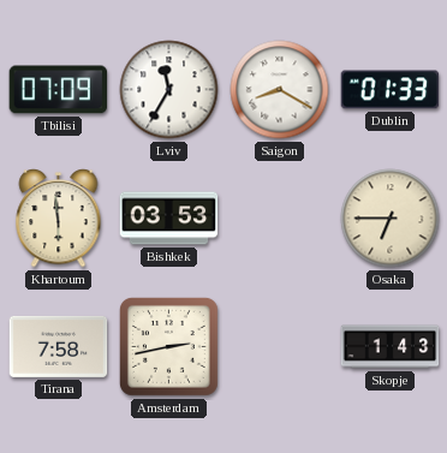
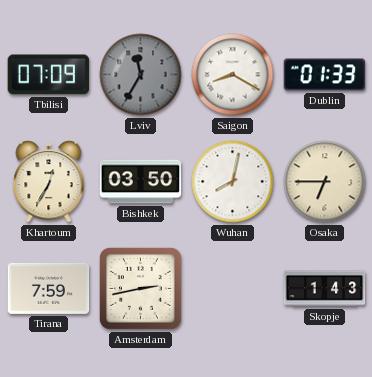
Lviv dial: white -> grey (141, 75)
Khartoum: 5:59 -> 12:35 (49, 182)
Bishkek: 03:53 -> 03:50 (141, 182)
Wuhan: none -> 8:02 (233, 182)
Tirana: 7:58 -> 7:59 (49, 288)
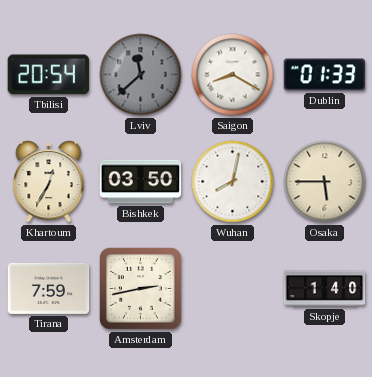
Tbilisi: 07:09 -> 20:54 (49, 75)
Lviv: 11:35 -> 11:38 (141, 75)
Osaka: 6:45 -> 5:45 (325, 182)
Skopje: 1:43 -> 1:40 (325, 289)
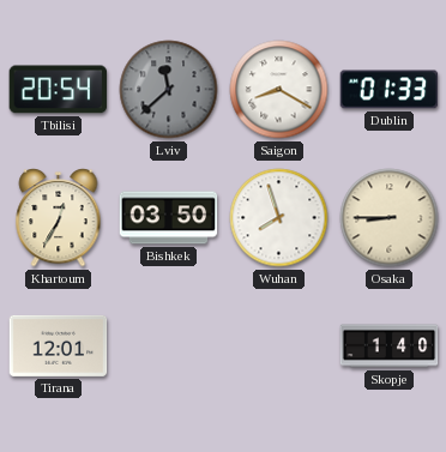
Wuhan: 8:02 -> 7:57 (279, 218)
Osaka: 5:45 -> 8:45 (390, 218)
Tirana: 7:59 -> 12:01 (59, 345)
Amsterdam: 2:43 -> none (141, 289)
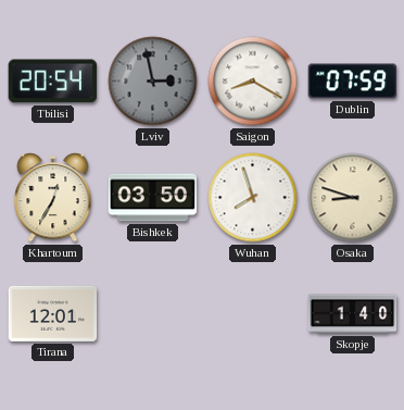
Lviv: 11:38 -> 2:58 (153, 82)
Dublin: 01:33 -> 07:59 (353, 82)
Osaka: 8:45 -> 8:48 (353, 198)
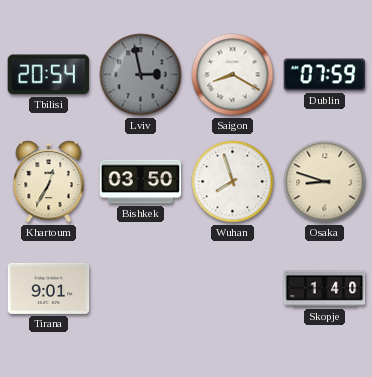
Tirana: 12:01 -> 9:01 (49, 288)
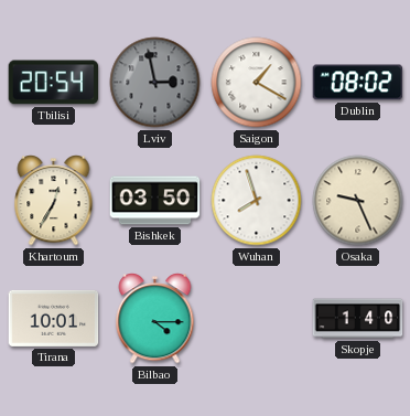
Saigon: 8:20 -> 1:20 (257, 83)
Dublin: 07:59 -> 08:02 (358, 83)
Osaka: 8:48 -> 9:26 (358, 201)
Tirana: 9:01 -> 10:01 (54, 318)
Bilbao: none -> 4:15 (155, 319)
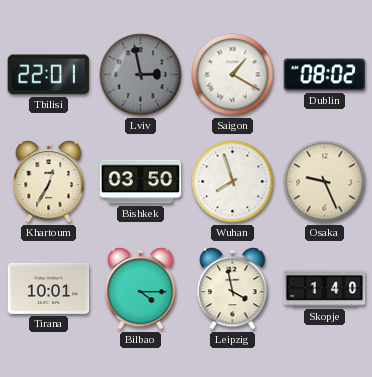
Tbilisi: 20:54 -> 22:01 (49, 75)
Leipzig: none -> 3:58 (233, 289)
